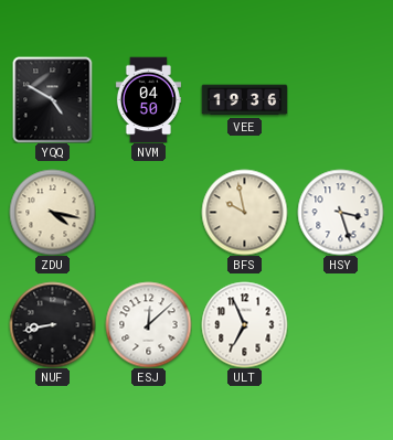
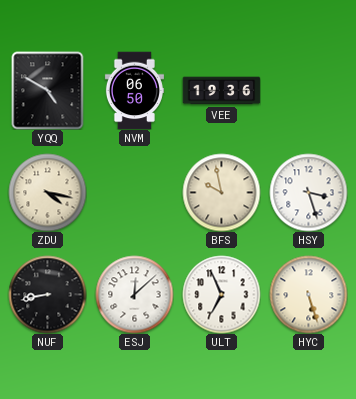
NVM: 04:50 -> 06:50 (134, 90)
HYC: none -> 5:27 (308, 294)
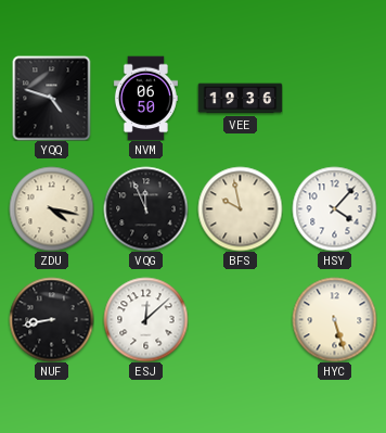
YQQ: 4:50 -> 4:48 (52, 98)
VQG: none -> 11:56 (145, 208)
HSY: 3:27 -> 4:07 (334, 208)
ULT: 6:56 -> none (221, 294)
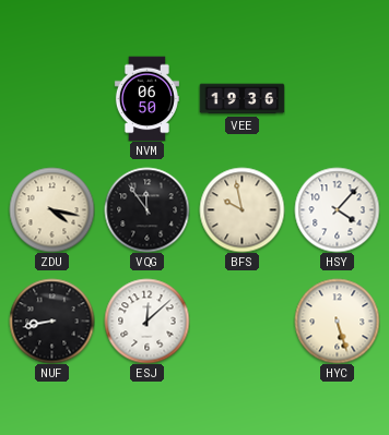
YQQ: 4:48 -> none (52, 98)
VQG: 11:56 -> 11:54 (146, 209)
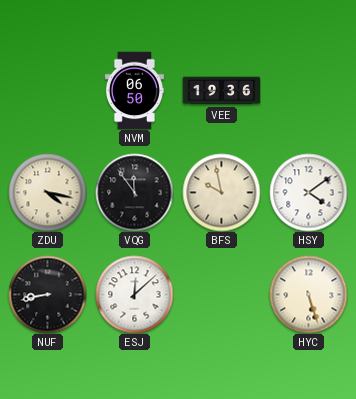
HSY: 4:07 -> 4:09 (308, 192)
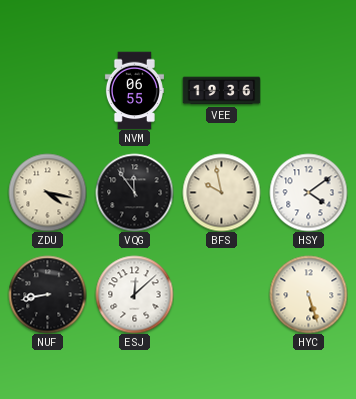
NVM: 06:50 -> 06:55 (134, 90)
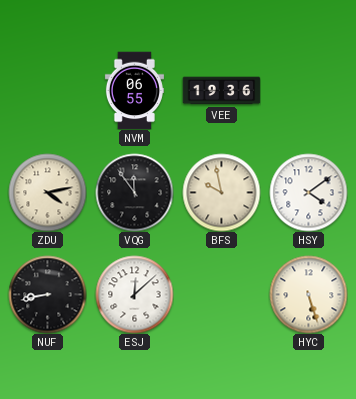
ZDU: 4:17 -> 4:13 (47, 192)
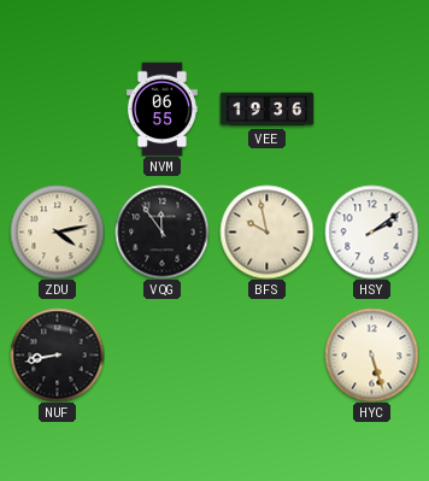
HSY: 4:09 -> 2:09 (371, 231)
ESJ: 12:08 -> none (134, 294)
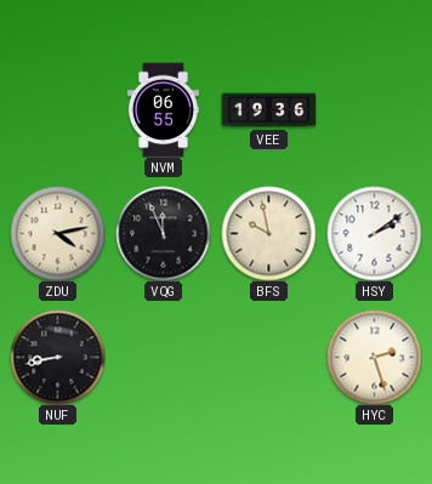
VQG: 11:54 -> 11:56 (163, 233)
HYC: 5:27 -> 2:27 (374, 357)
